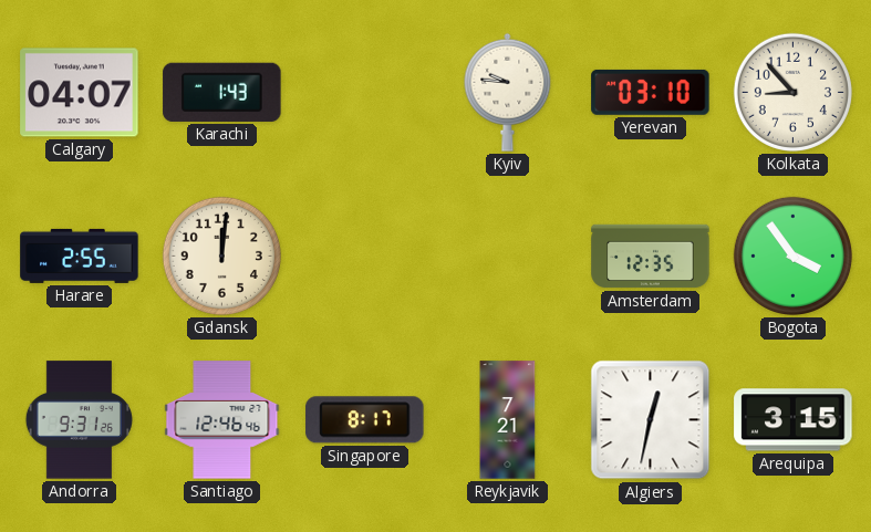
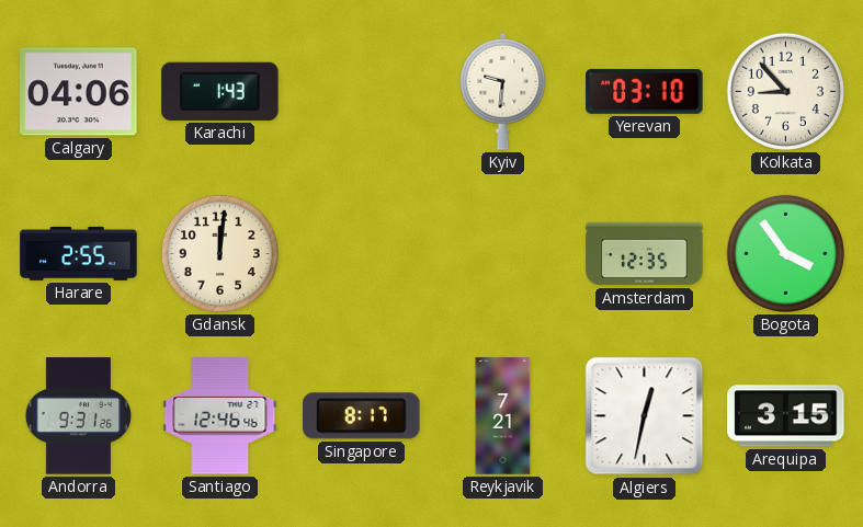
Calgary: 04:07 -> 04:06 (79, 92)
Kyiv: 9:46 -> 9:31 (503, 91)
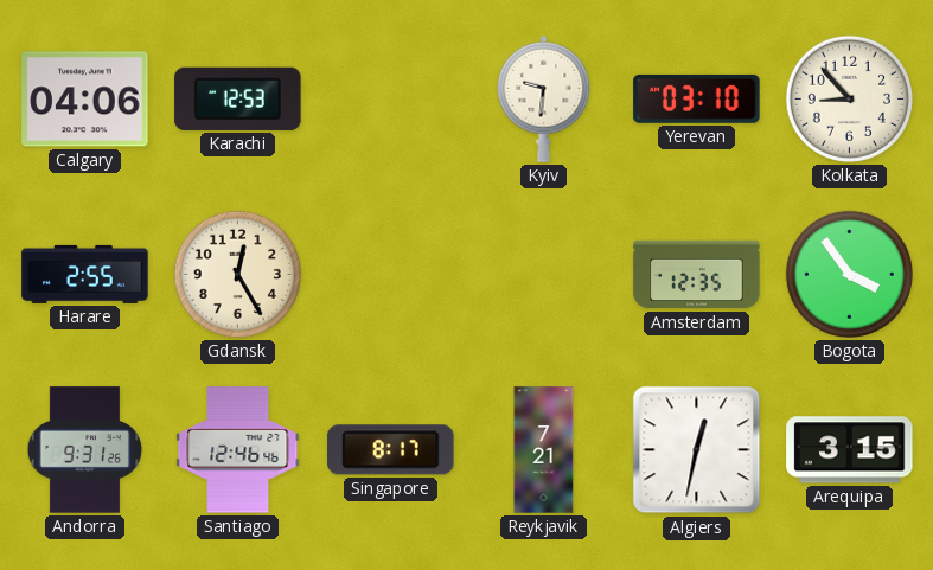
Karachi: 1:43 -> 12:53 (238, 98)
Gdansk: 12:01 -> 12:25 (237, 274)
